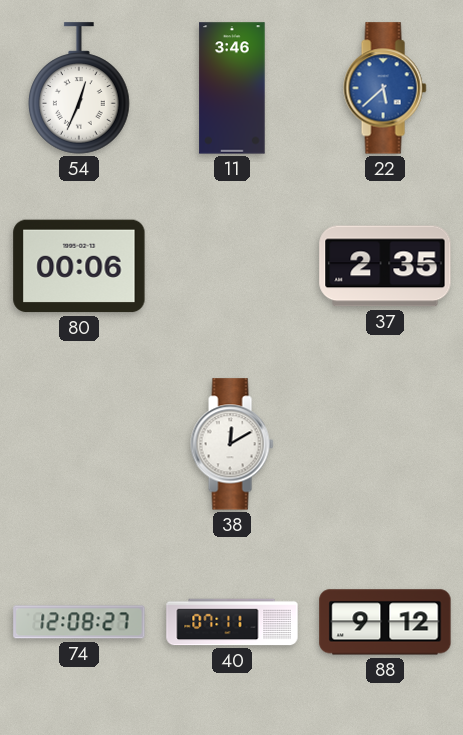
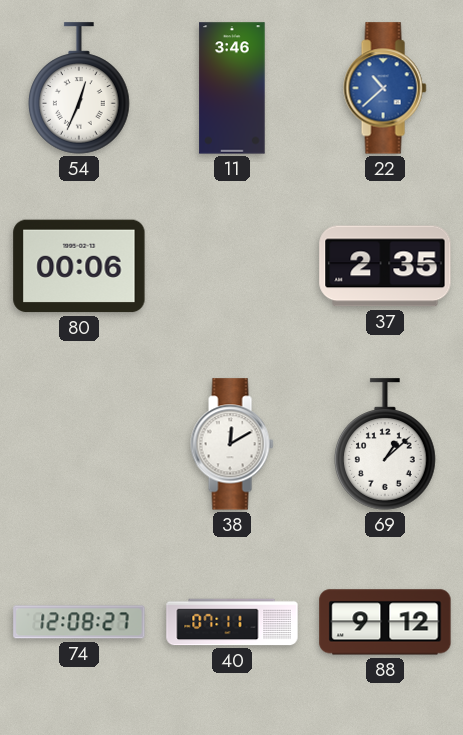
22: 5:38 -> 10:38 (385, 88)
69: none -> 1:08 (386, 444)
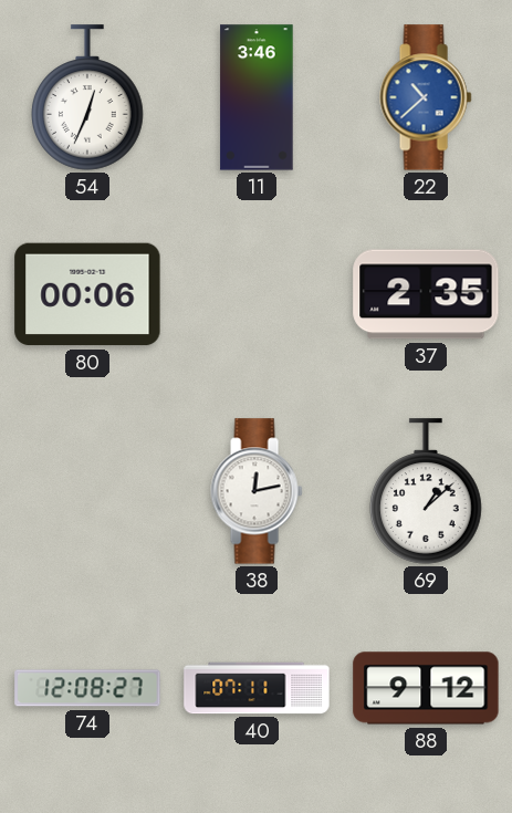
38: 12:10 -> 12:13 (257, 491)
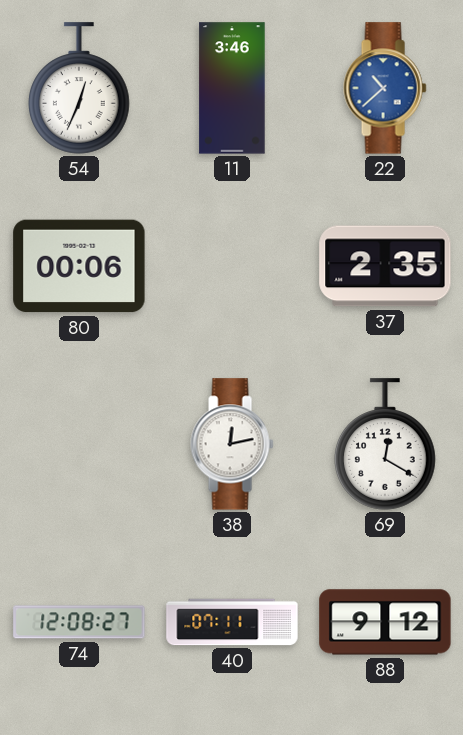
69: 1:08 -> 12:20 (386, 444)
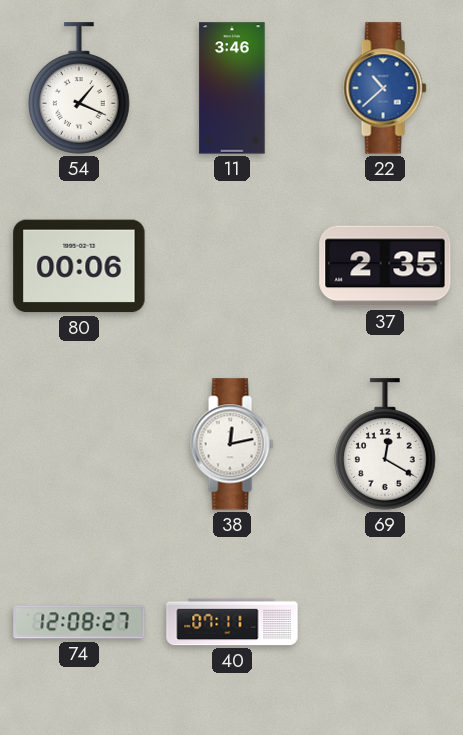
54: 12:34 -> 1:19 (80, 88)
88: 9:12 -> none (385, 622)
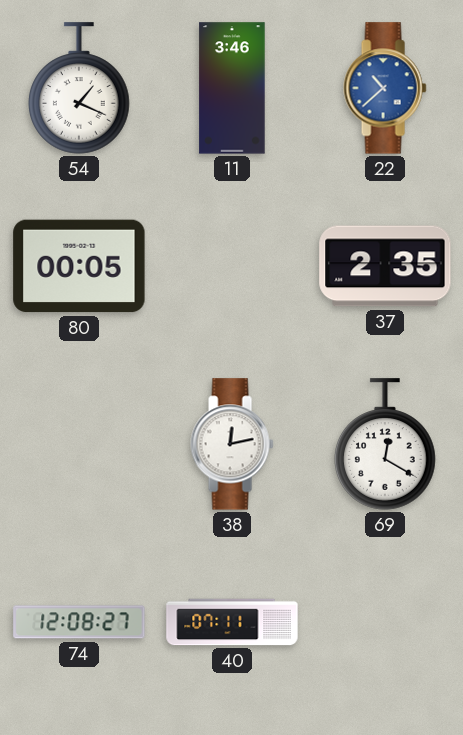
80: 00:06 -> 00:05 (79, 266)
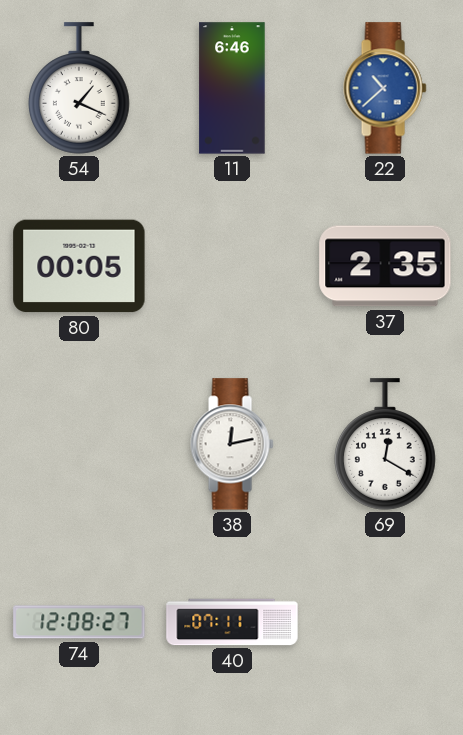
11: 3:46 -> 6:46 (232, 88)
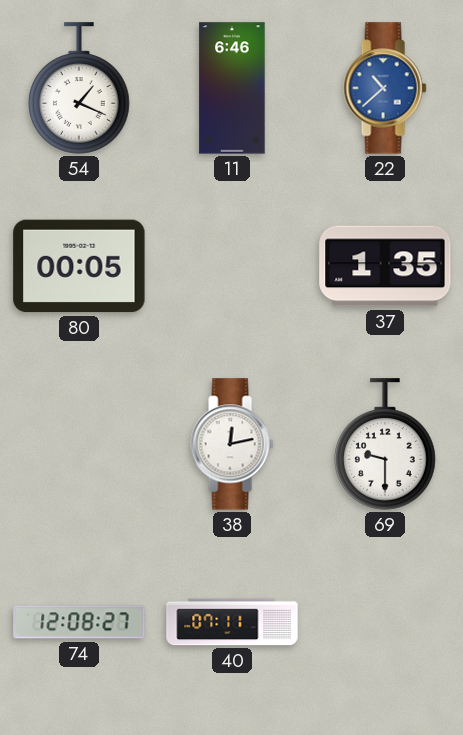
37: 2:35 -> 1:35 (385, 266)
69: 12:20 -> 9:30 (386, 444)
